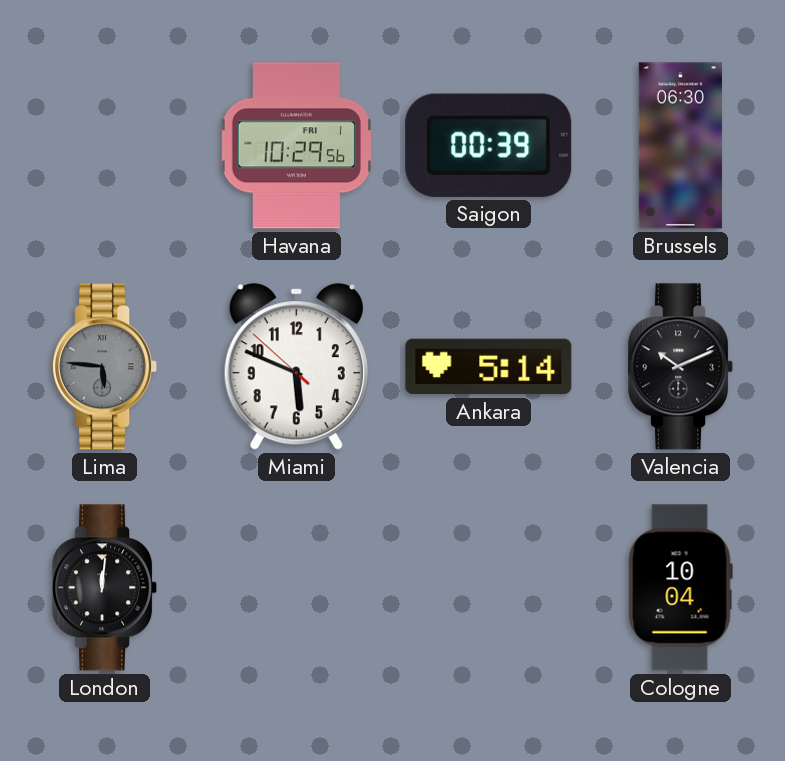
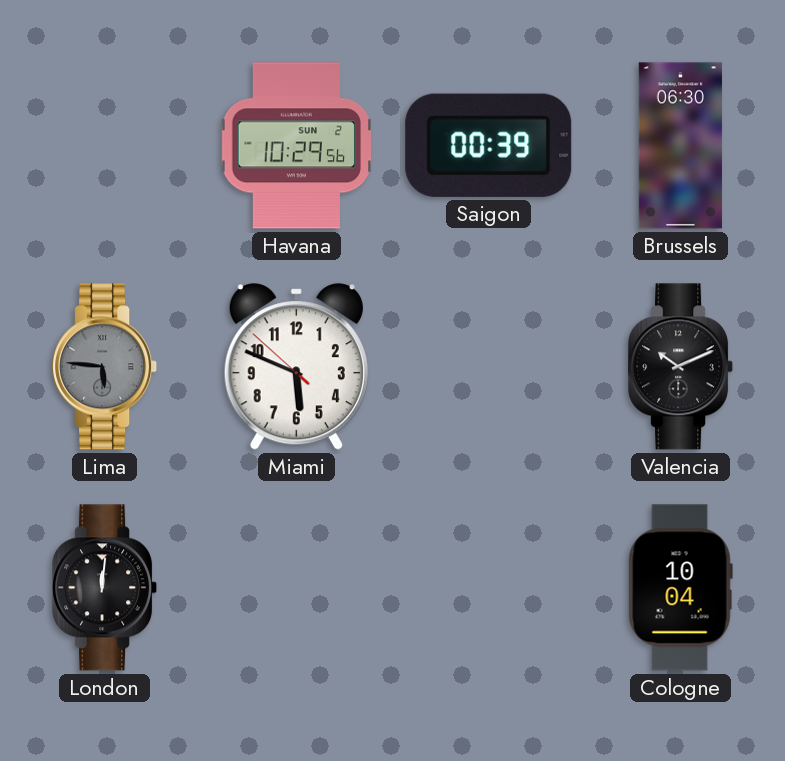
Havana date: FRI 1 -> SUN 2 (296, 146)
Ankara: 5:14 -> none (489, 367)
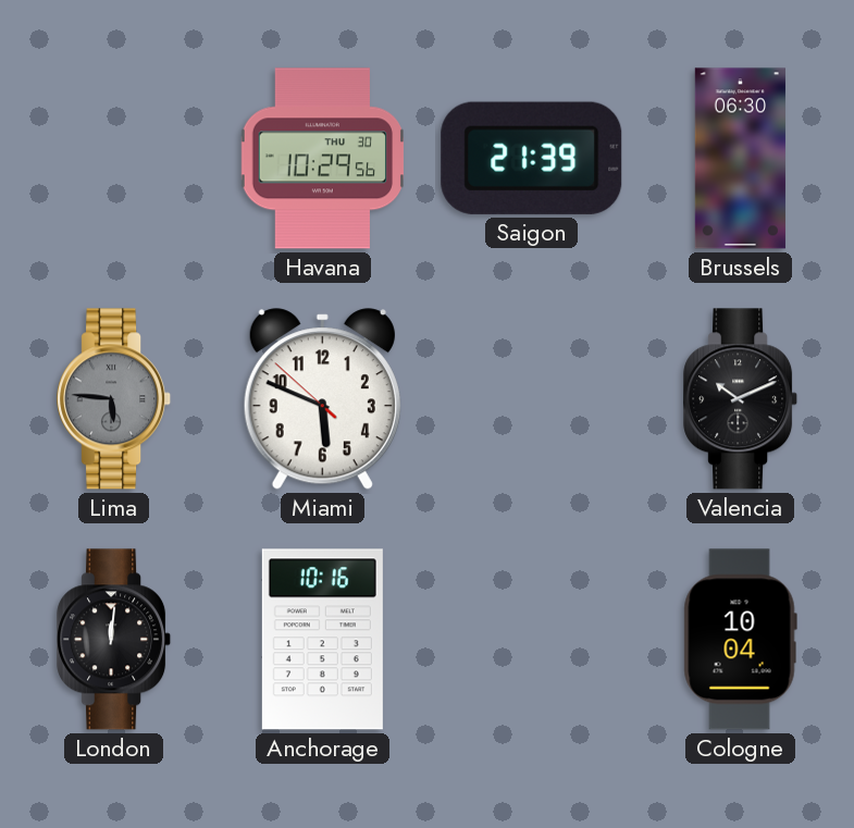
Havana date: SUN 2 -> THU 30 (322, 159)
Saigon: 00:39 -> 21:39 (532, 158)
Anchorage: none -> 10:16 (322, 640)
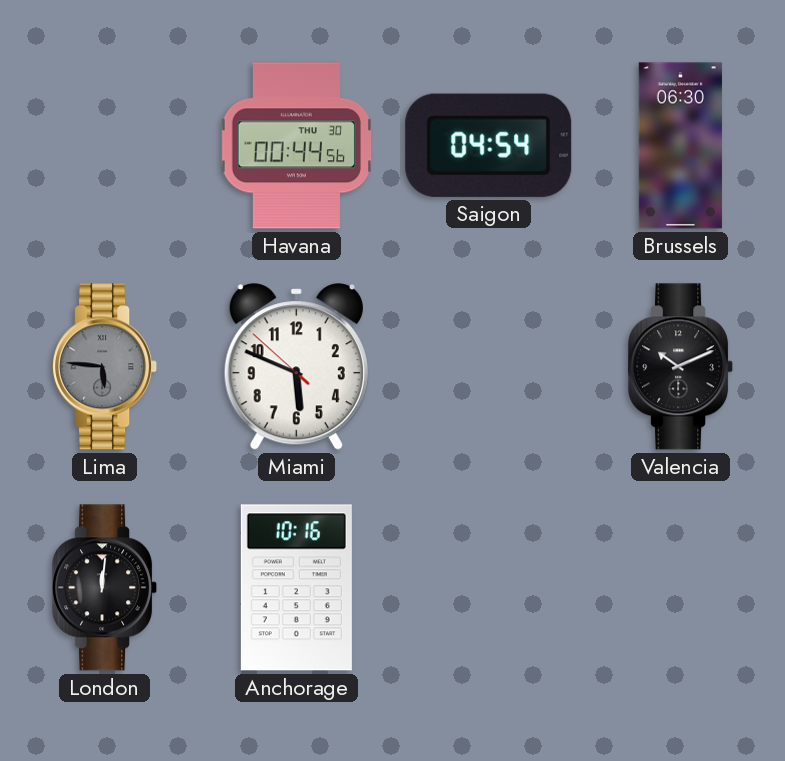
Havana: 10:29 -> 00:44 (296, 146)
Saigon: 21:39 -> 04:54 (489, 145)
Cologne: 10:04 -> none (740, 640)
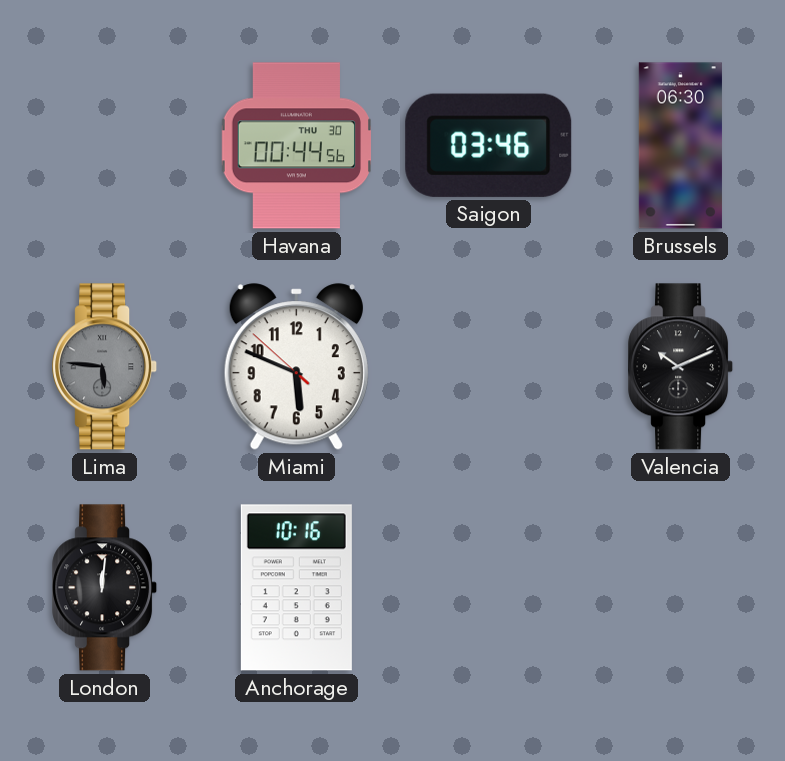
Saigon: 04:54 -> 03:46 (489, 145)
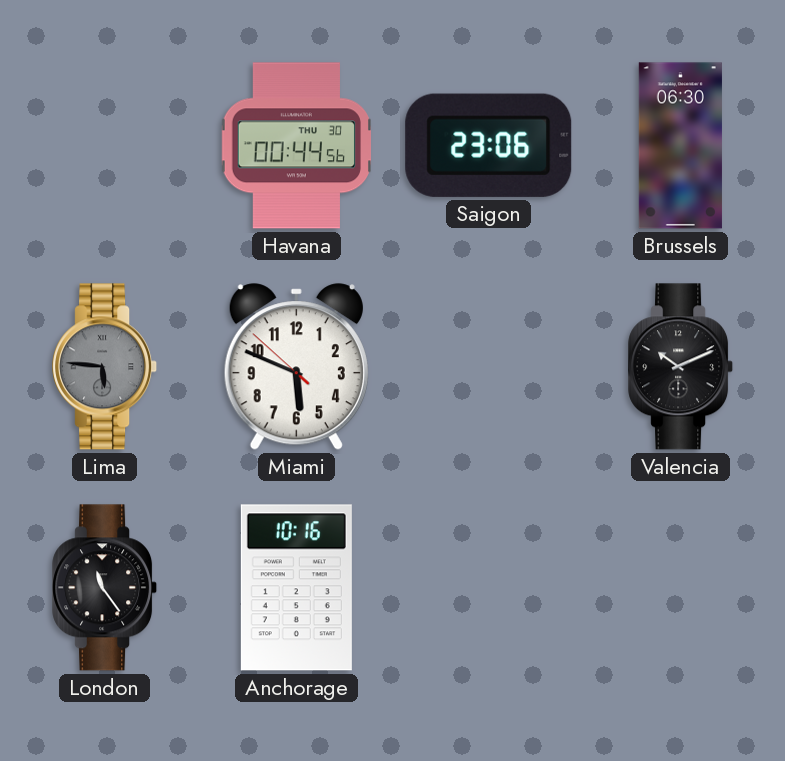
Saigon: 03:46 -> 23:06 (489, 145)
London: 12:01 -> 11:24 (105, 588)
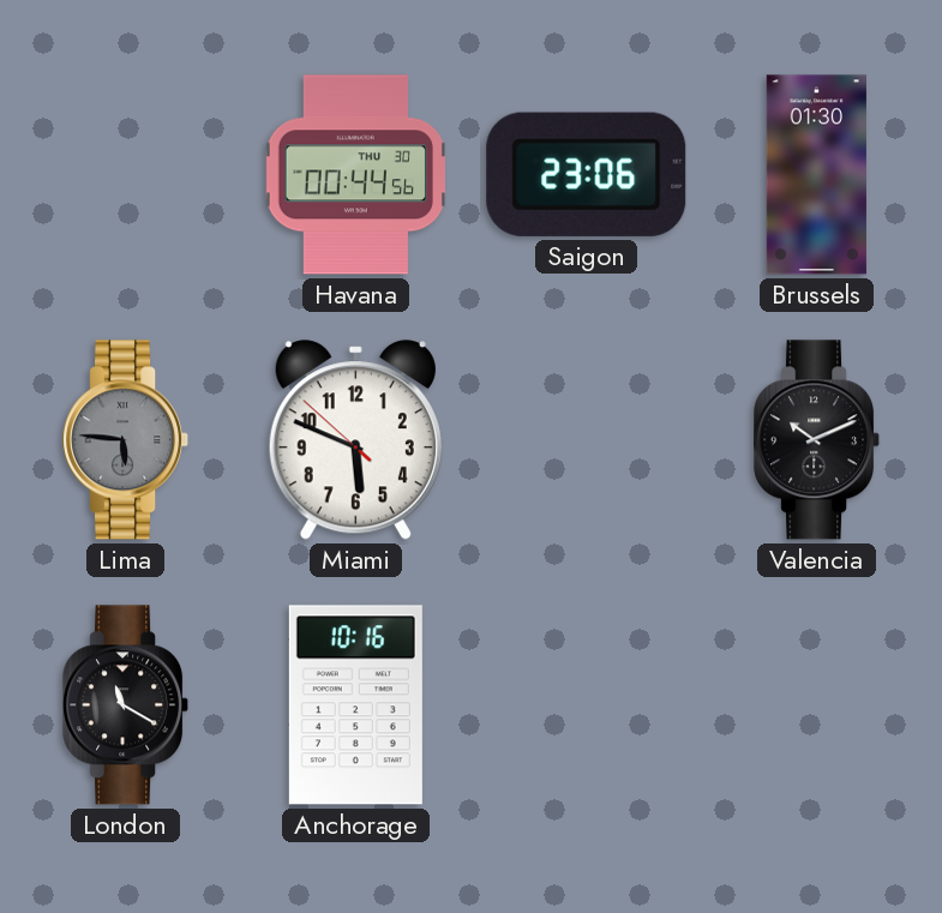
Brussels: 06:30 -> 01:30 (816, 175)
London: 11:24 -> 11:20 (126, 705)
